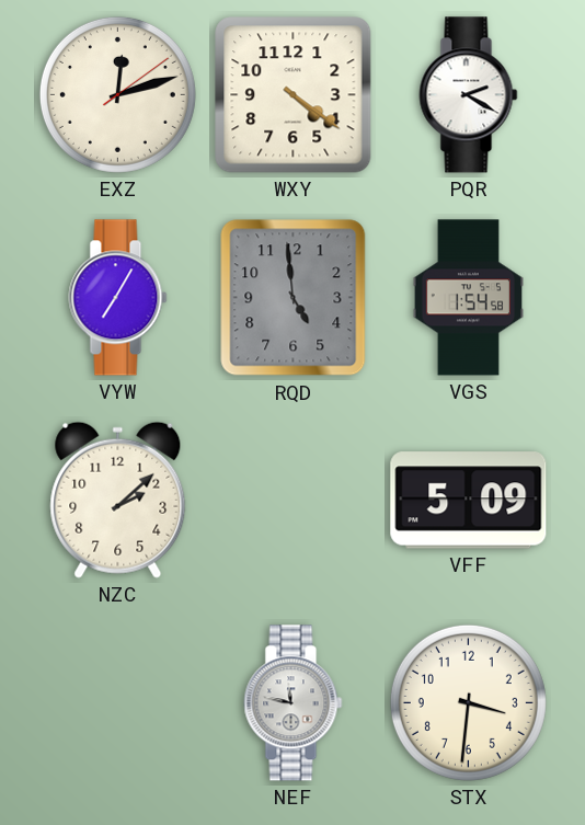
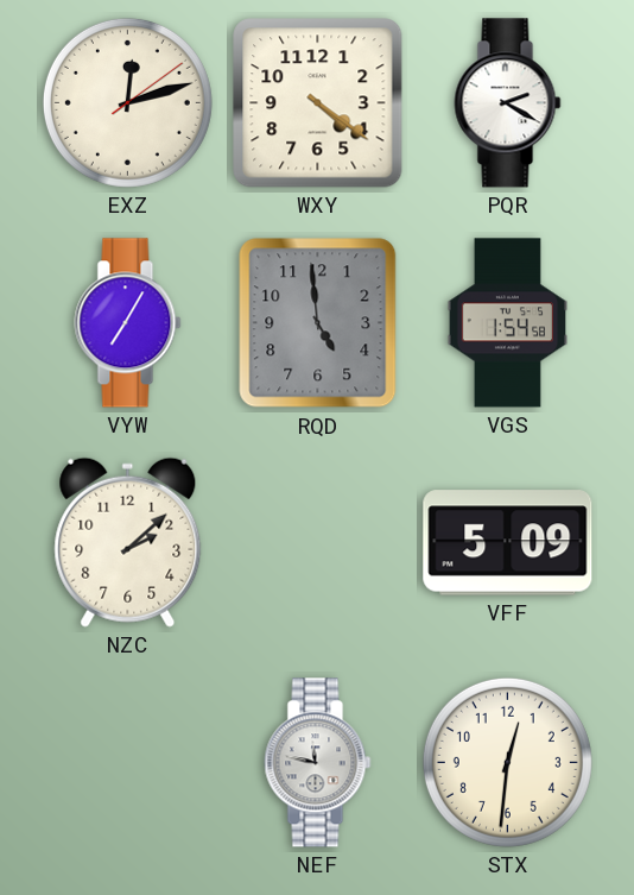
STX: 3:31 -> 12:31 (507, 762)
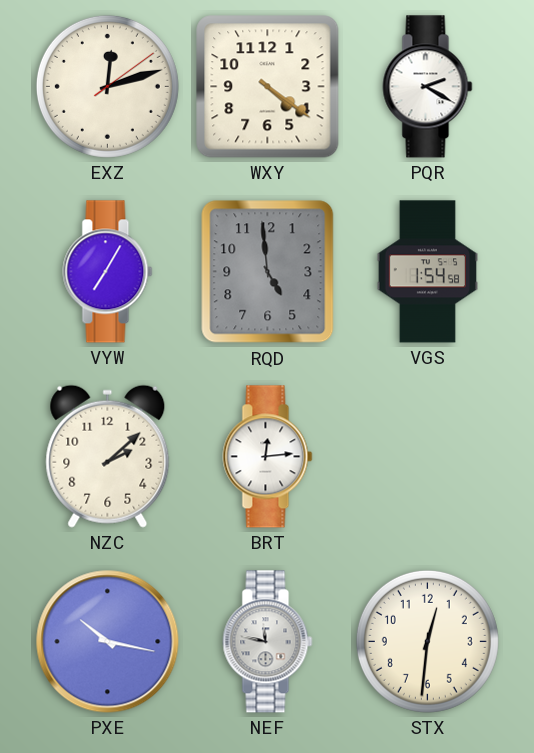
BRT: none -> 12:14 (268, 457)
VFF: 5:09 -> none (508, 543)
PXE: none -> 10:17 (108, 642)
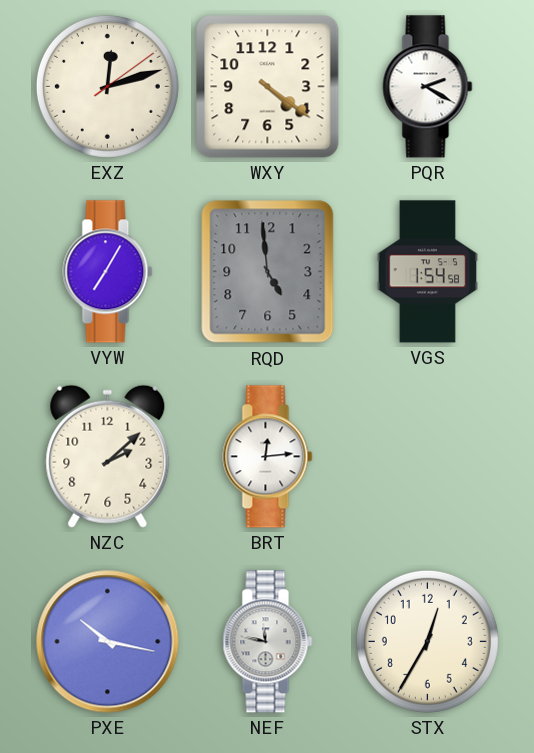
STX: 12:31 -> 12:35 (427, 641)
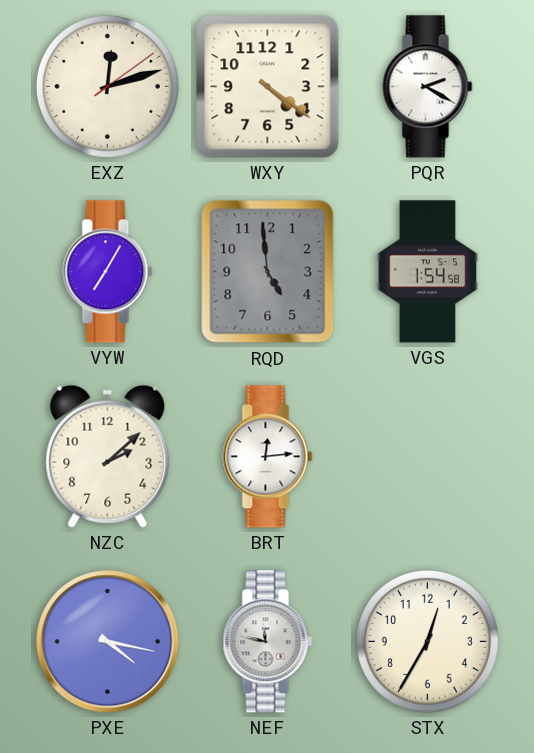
PXE: 10:17 -> 4:17 (108, 642)
